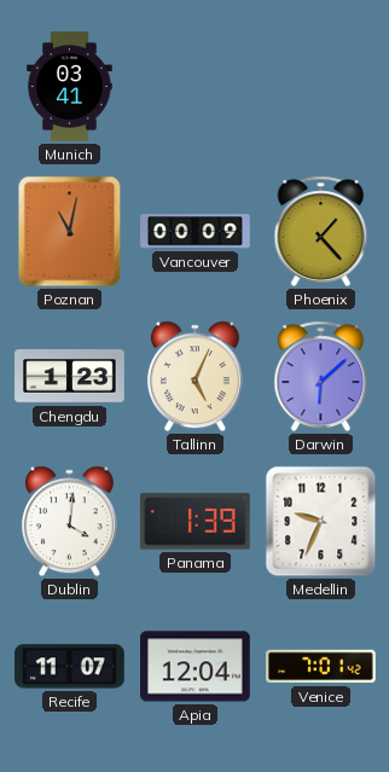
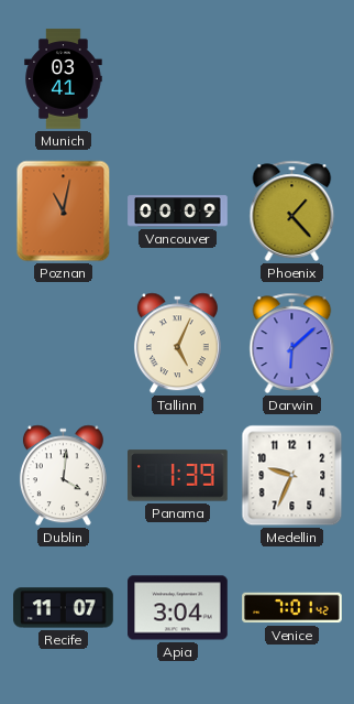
Chengdu: 1:23 -> none (70, 377)
Apia: 12:04 -> 3:04 (178, 608)
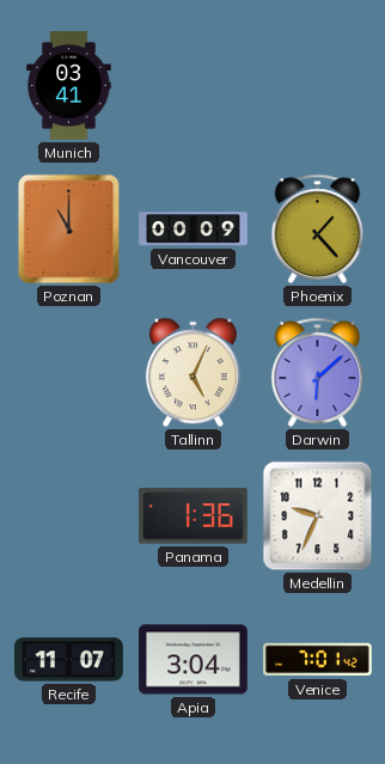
Poznan: 11:02 -> 11:00 (69, 230)
Dublin: 4:01 -> none (63, 476)
Panama: 1:39 -> 1:36 (194, 517)
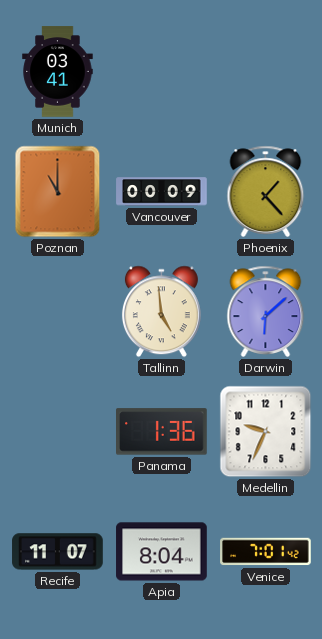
Tallinn: 5:04 -> 4:59 (161, 312)
Apia: 3:04 -> 8:04 (162, 552)
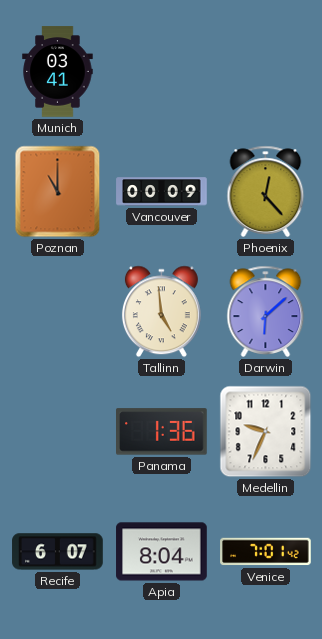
Phoenix: 1:23 -> 12:23 (266, 191)
Recife: 11:07 -> 6:07 (58, 552)
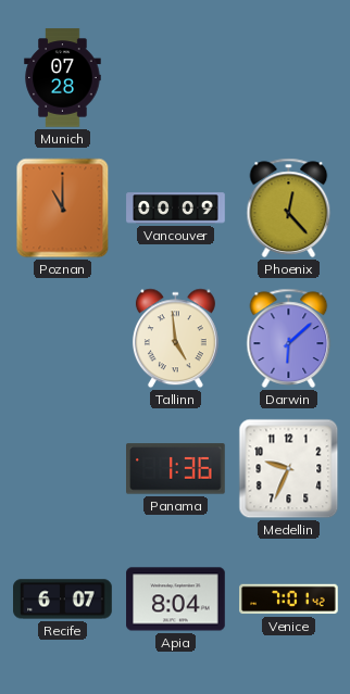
Munich: 03:41 -> 07:28 (63, 78)
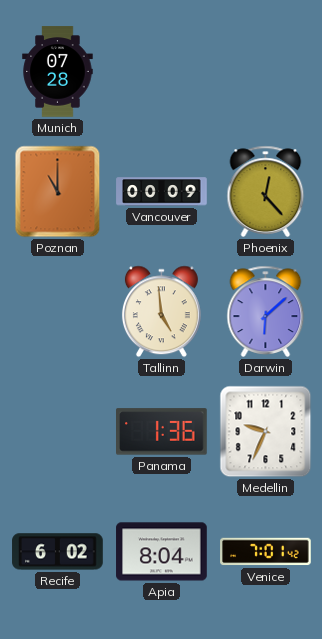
Recife: 6:07 -> 6:02 (58, 552)
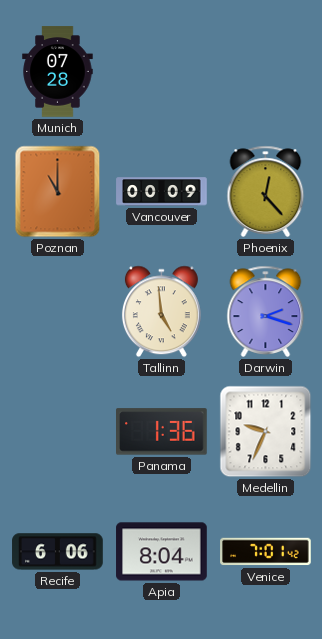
Darwin: 6:08 -> 2:18 (266, 311)
Recife: 6:02 -> 6:06 (58, 552)
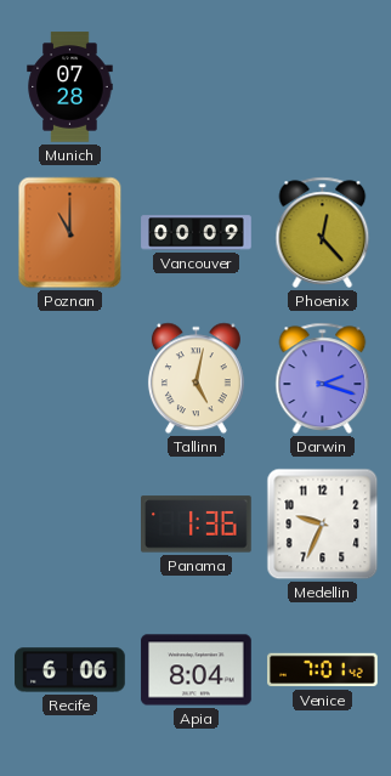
Tallinn: 4:59 -> 5:02 (195, 379)
